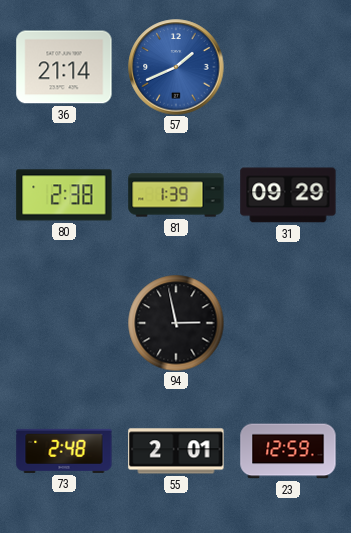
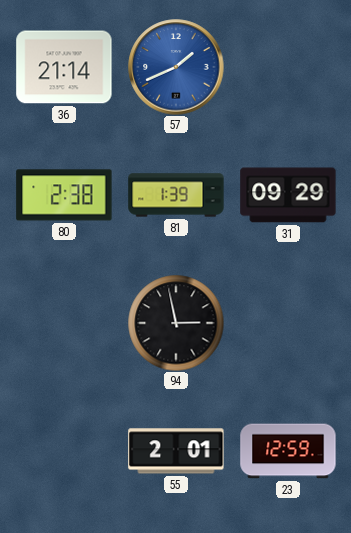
73: 2:48 -> none (64, 451)
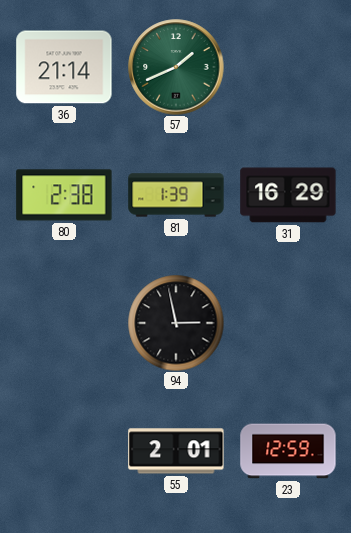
57 dial: blue -> green (176, 67)
31: 09:29 -> 16:29 (288, 195)
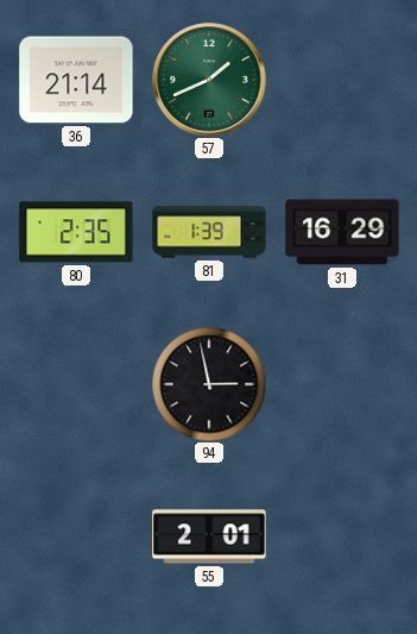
80: 2:38 -> 2:35 (76, 232)
23: 12:59 -> none (288, 451)
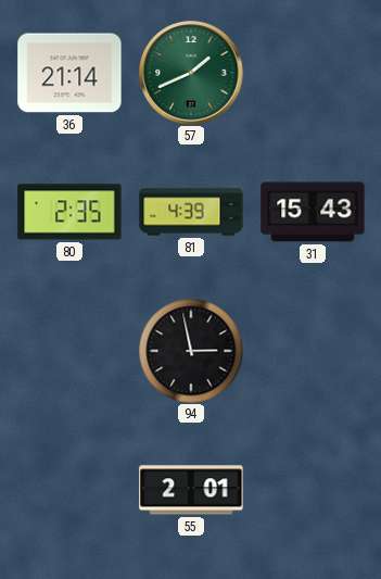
81: 1:39 -> 4:39 (191, 212)
31: 16:29 -> 15:43 (313, 212)
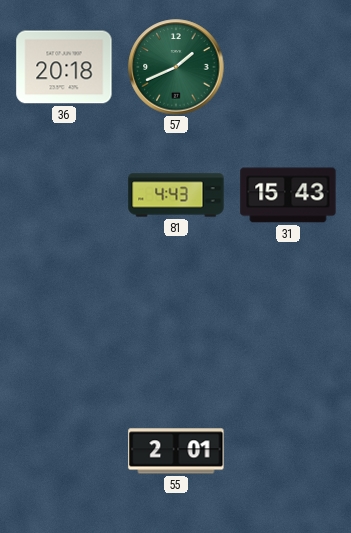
36: 21:14 -> 20:18 (64, 67)
80: 2:35 -> none (69, 212)
81: 4:39 -> 4:43 (176, 195)
94: 2:58 -> none (191, 351)
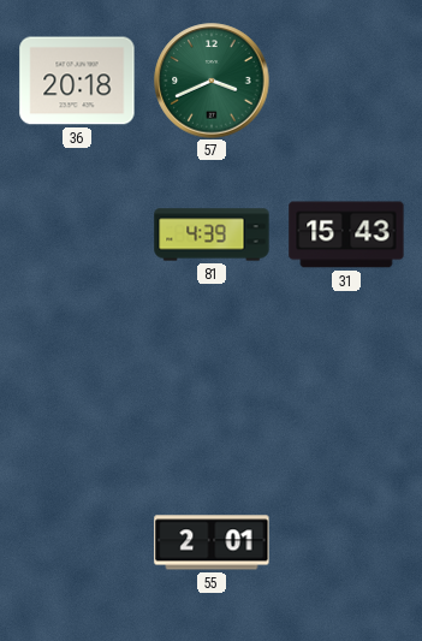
57: 1:41 -> 3:41 (212, 81)
81: 4:43 -> 4:39 (212, 235)
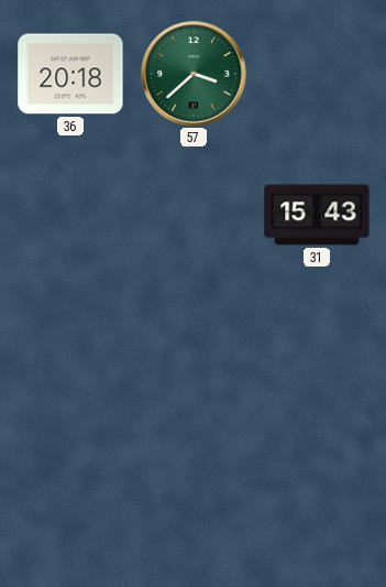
57: 3:41 -> 3:38 (194, 74)
81: 4:39 -> none (212, 235)
55: 2:01 -> none (212, 542)
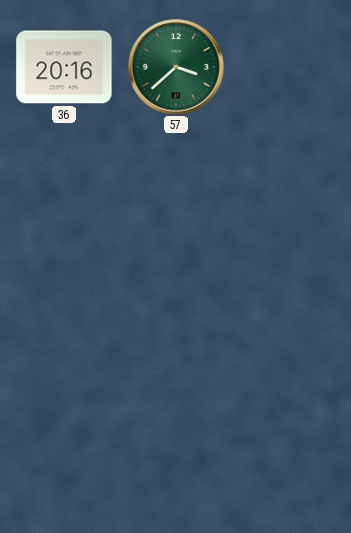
36: 20:18 -> 20:16 (64, 67)
31: 15:43 -> none (317, 215)
